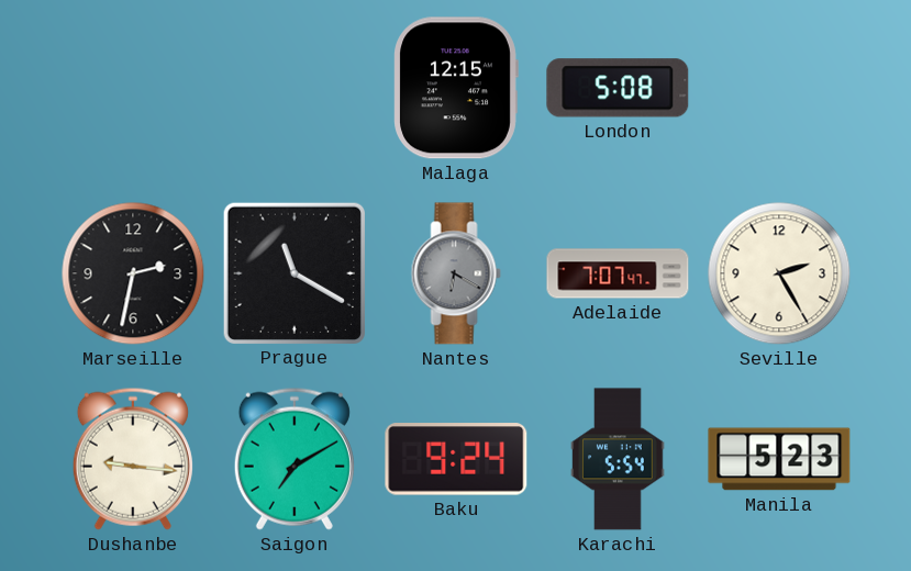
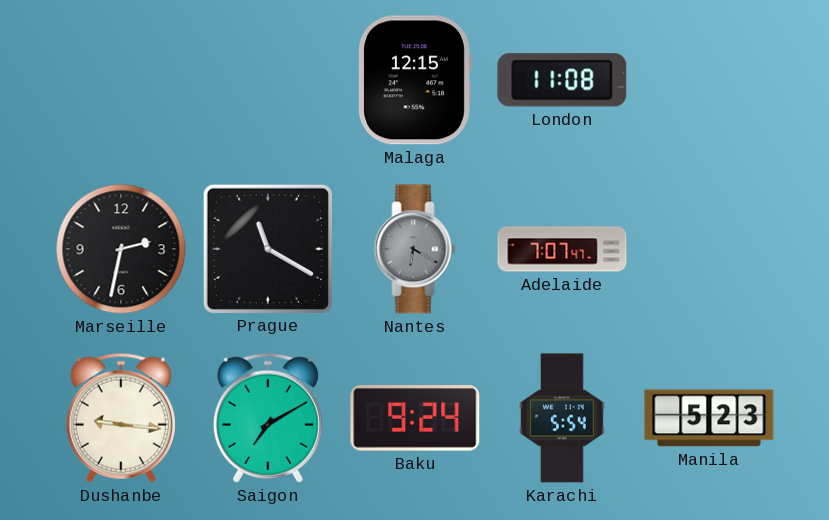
London: 5:08 -> 11:08 (562, 80)
Seville: 2:25 -> none (779, 273)
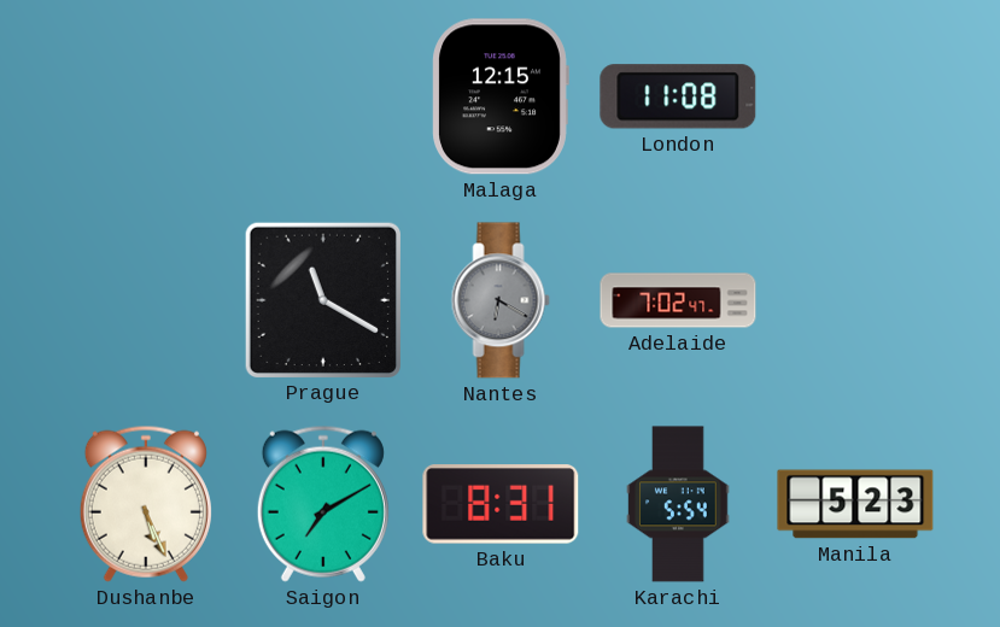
Marseille: 2:32 -> none (121, 249)
Adelaide: 7:07 -> 7:02 (678, 300)
Dushanbe: 9:16 -> 5:26 (146, 504)
Baku: 9:24 -> 8:31 (501, 504)
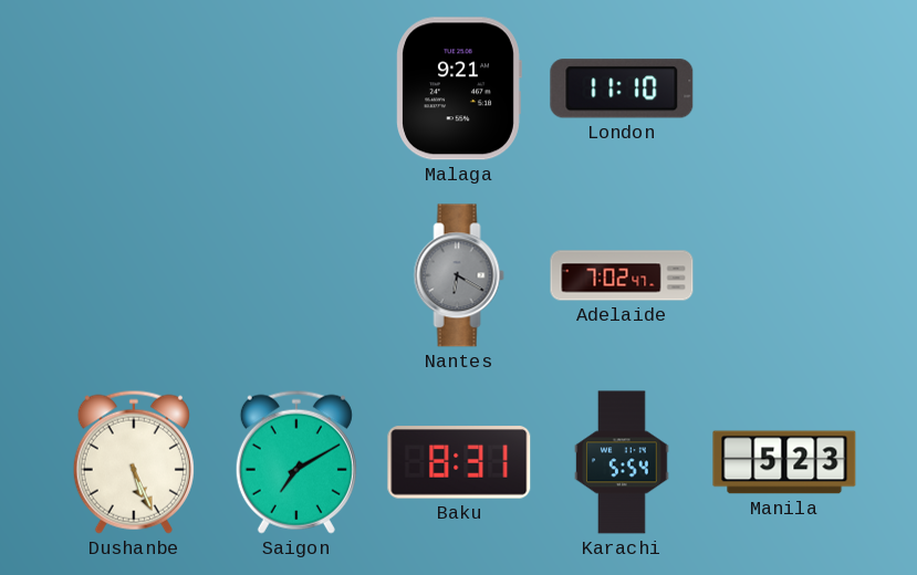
Malaga: 12:15 -> 9:21 (459, 88)
London: 11:08 -> 11:10 (622, 88)
Prague: 11:20 -> none (322, 299)
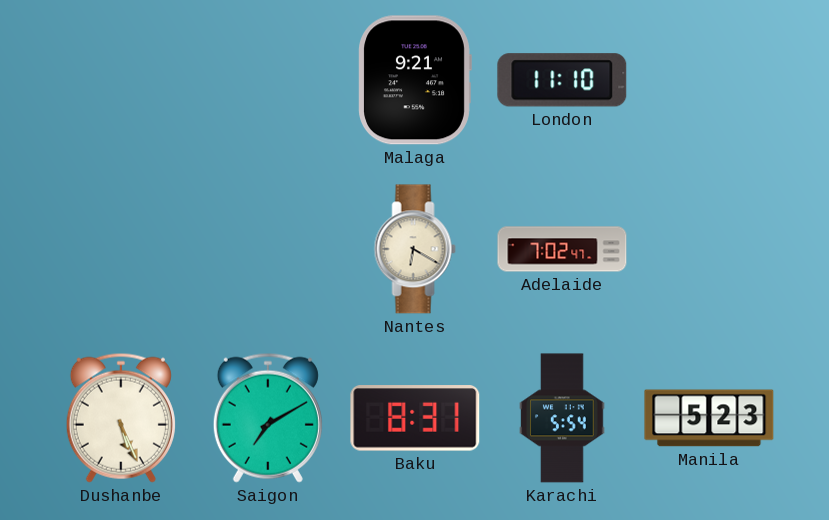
Nantes dial: grey -> cream (415, 249)
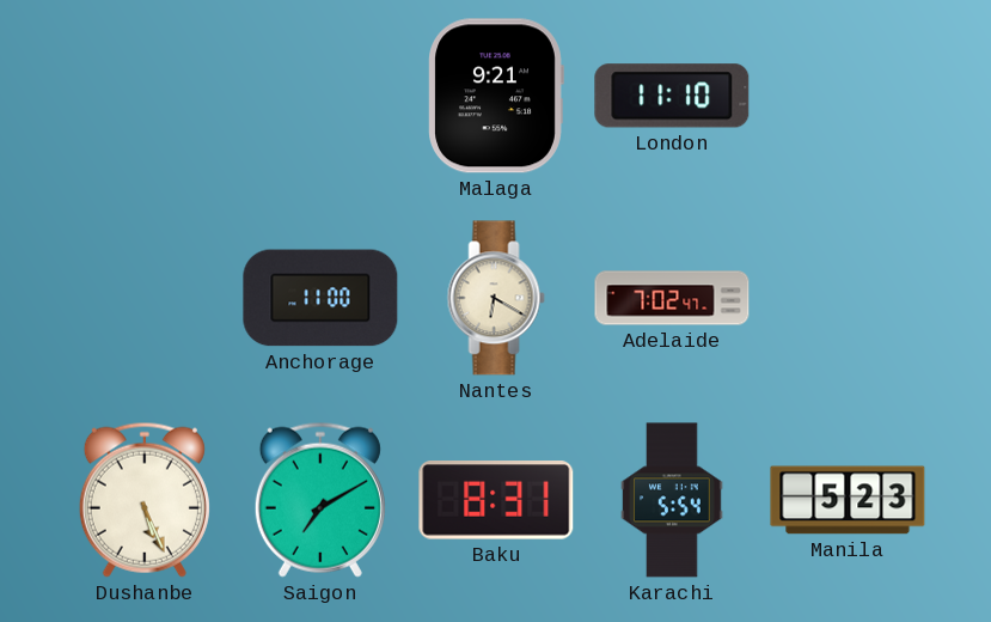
Anchorage: none -> 11:00 (320, 298)
